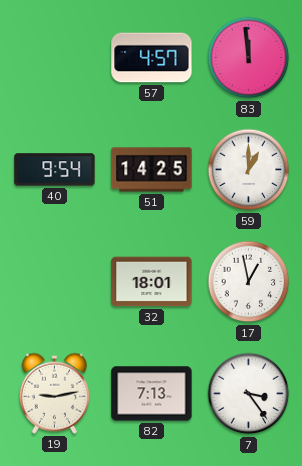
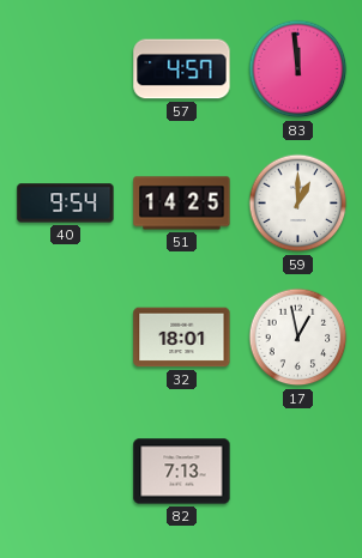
19: 9:13 -> none (54, 393)
7: 3:24 -> none (249, 394)
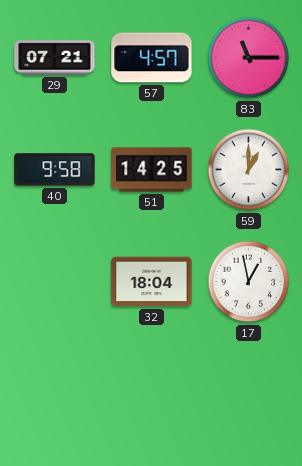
29: none -> 07:21 (55, 58)
83: 11:59 -> 11:15 (249, 58)
40: 9:54 -> 9:58 (55, 170)
32: 18:01 -> 18:04 (152, 282)
82: 7:13 -> none (182, 472)
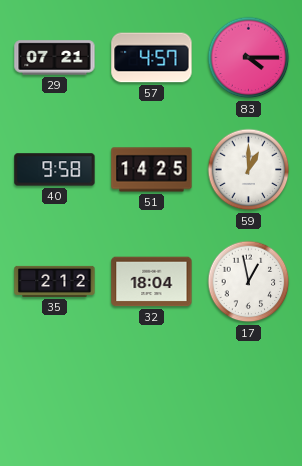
83: 11:15 -> 4:15 (249, 58)
35: none -> 2:12 (55, 281)
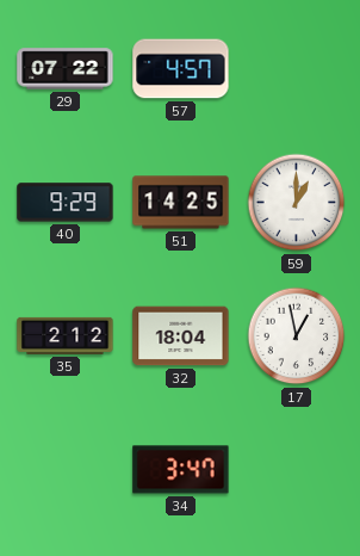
29: 07:21 -> 07:22 (66, 69)
83: 4:15 -> none (249, 58)
40: 9:58 -> 9:29 (66, 203)
34: none -> 3:47 (181, 470)
